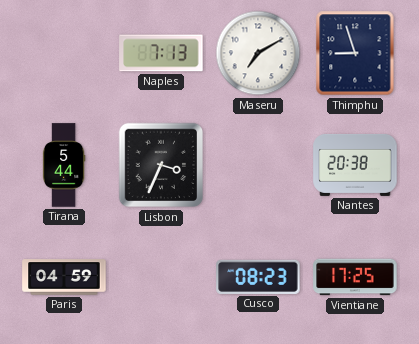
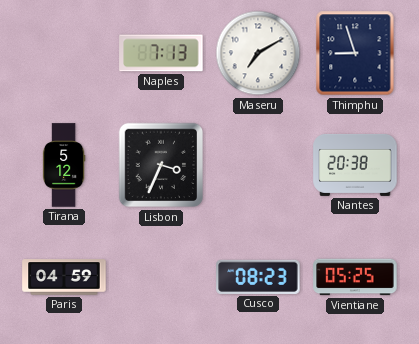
Tirana: 5:44 -> 5:12 (64, 165)
Vientiane: 17:25 -> 05:25 (355, 277)
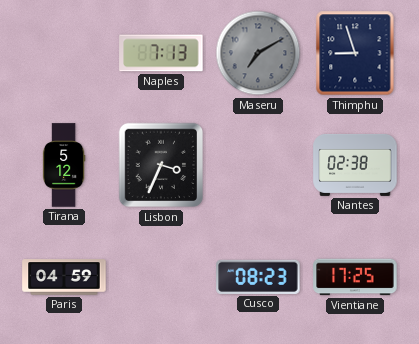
Maseru dial: white -> grey (258, 53)
Nantes: 20:38 -> 02:38 (355, 165)
Vientiane: 05:25 -> 17:25 (355, 277)
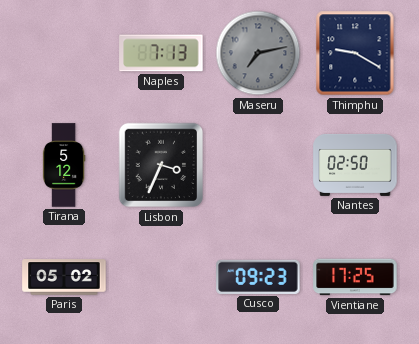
Maseru: 7:10 -> 7:13 (258, 53)
Thimphu: 8:57 -> 9:20 (355, 53)
Nantes: 02:38 -> 02:50 (355, 165)
Paris: 04:59 -> 05:02 (64, 277)
Cusco: 08:23 -> 09:23 (258, 277)
